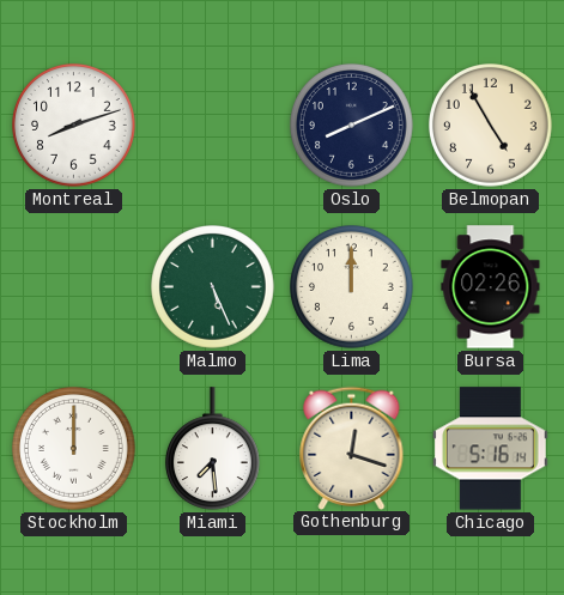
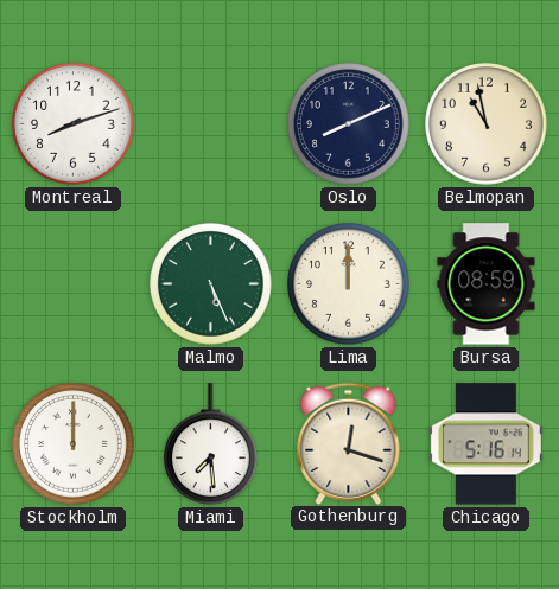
Belmopan: 4:55 -> 10:58 (487, 124)
Bursa: 02:26 -> 08:59 (487, 284)
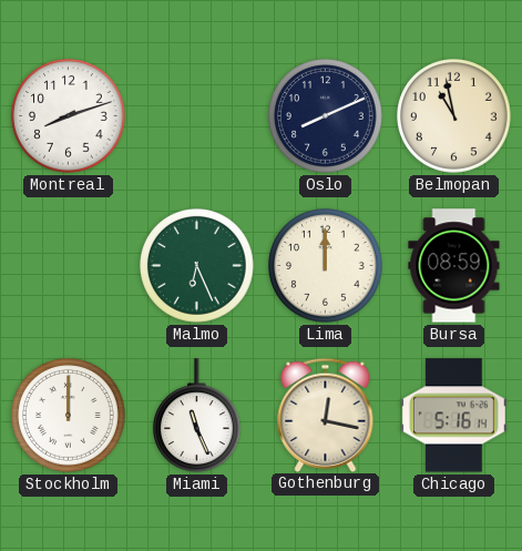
Malmo: 5:26 -> 6:26 (197, 266)
Miami: 7:29 -> 11:26 (196, 416)
Gothenburg: 12:18 -> 12:17 (326, 415)
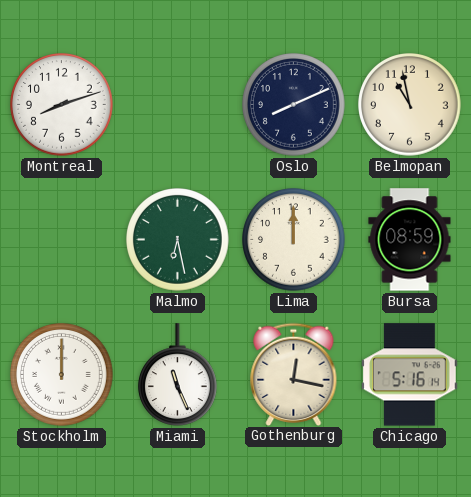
Malmo: 6:26 -> 6:28 (178, 240)
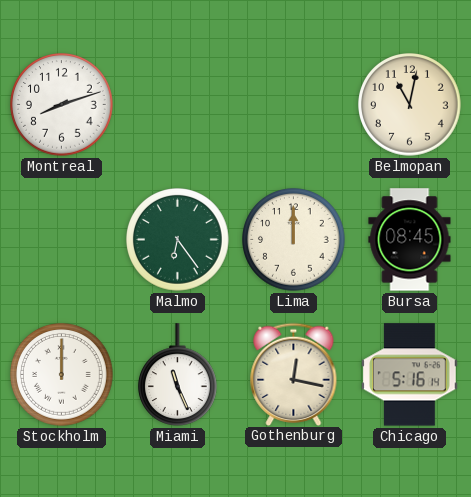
Oslo: 8:11 -> none (294, 105)
Belmopan: 10:58 -> 11:02 (410, 105)
Malmo: 6:28 -> 6:24 (178, 240)
Bursa: 08:59 -> 08:45 (410, 240)
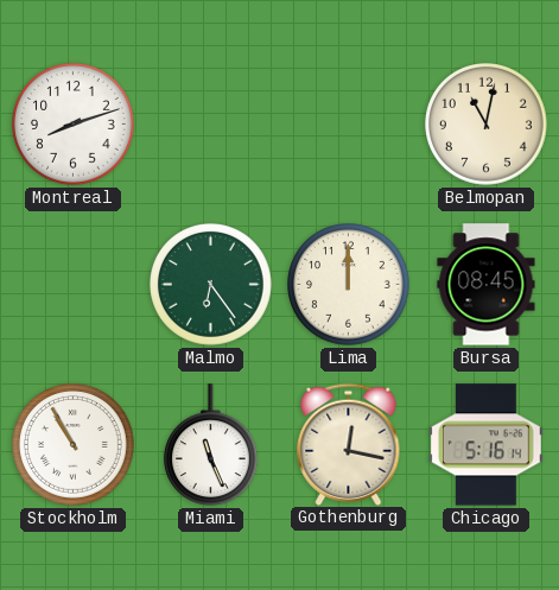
Stockholm: 12:00 -> 10:55 (74, 445)
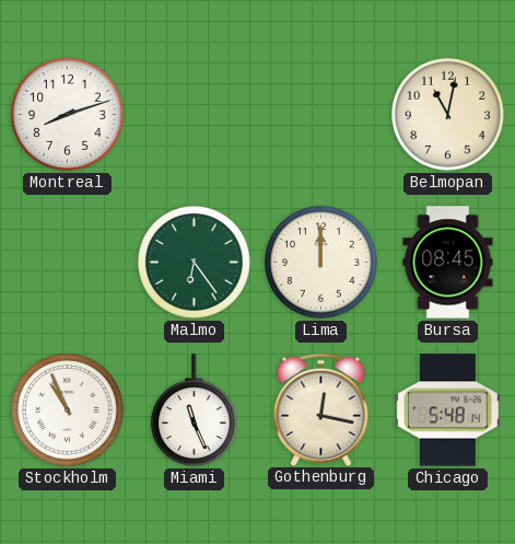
Stockholm: 10:55 -> 10:56 (68, 410)
Chicago: 5:16 -> 5:48 (447, 410)
